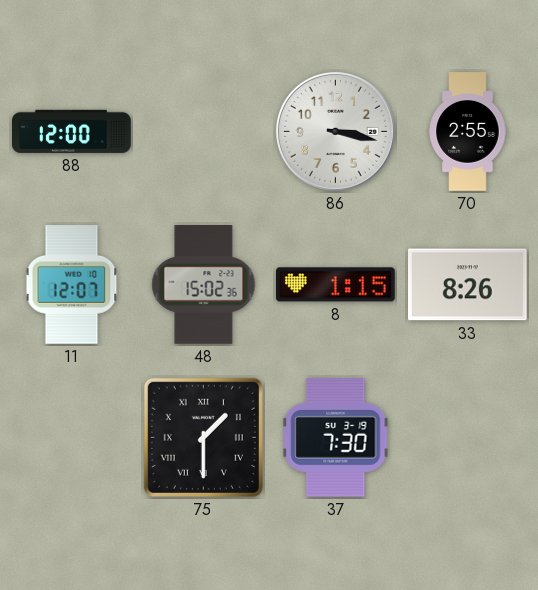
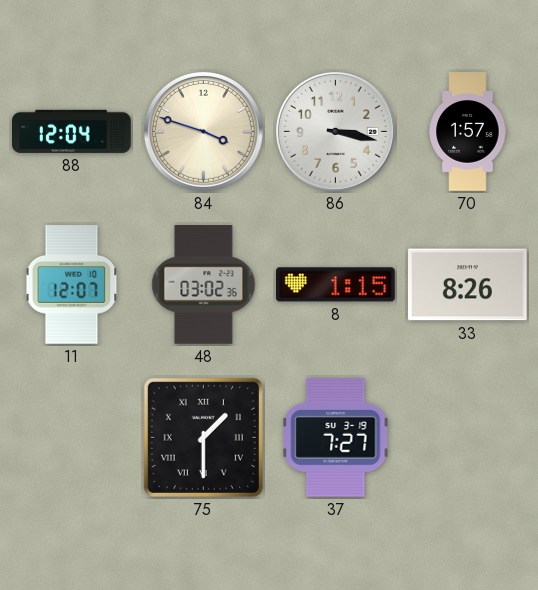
88: 12:00 -> 12:04 (72, 131)
84: none -> 3:48 (203, 131)
70: 2:55 -> 1:57 (468, 132)
48: 15:02 -> 03:02 (204, 285)
37: 7:30 -> 7:27 (336, 437)
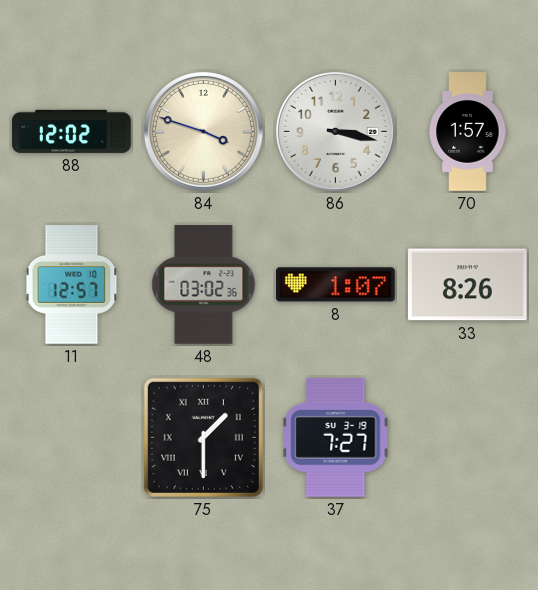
88: 12:04 -> 12:02 (72, 131)
11: 12:07 -> 12:57 (72, 285)
8: 1:15 -> 1:07 (336, 285)
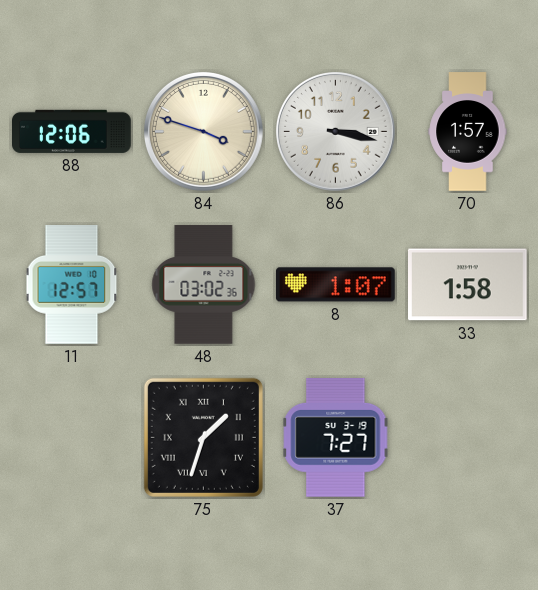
88: 12:02 -> 12:06 (72, 131)
33: 8:26 -> 1:58 (468, 285)
75: 1:30 -> 1:33 (203, 437)
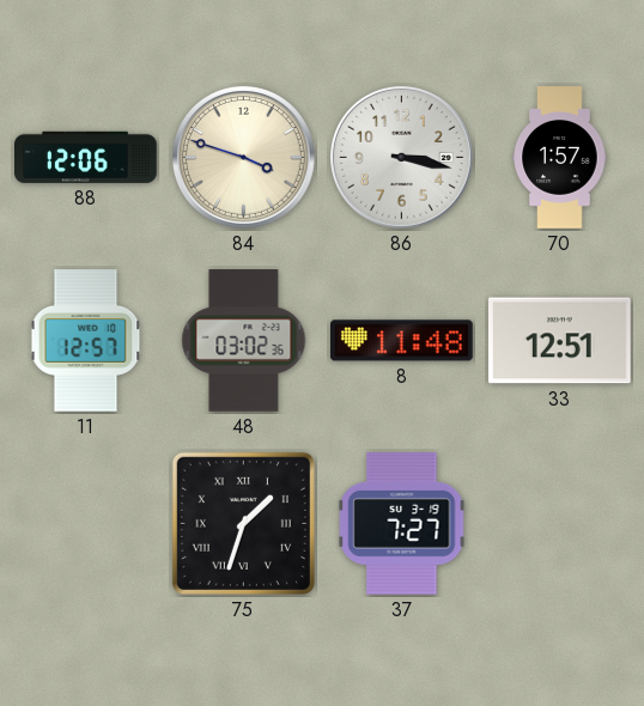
8: 1:07 -> 11:48 (402, 341)
33: 1:58 -> 12:51 (560, 341)
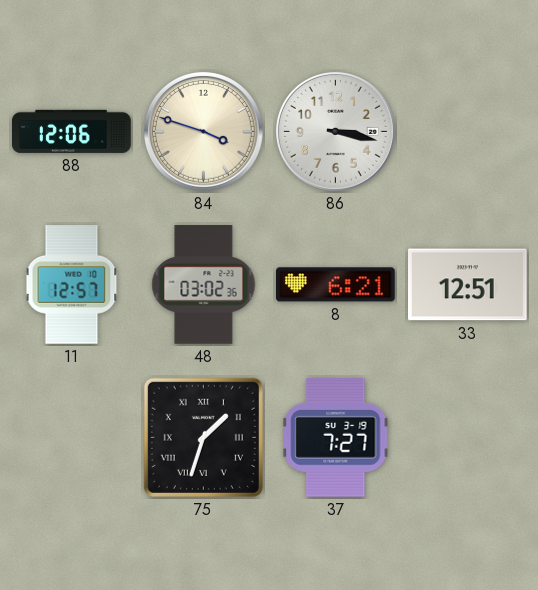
70: 1:57 -> none (560, 158)
8: 11:48 -> 6:21 (336, 285)
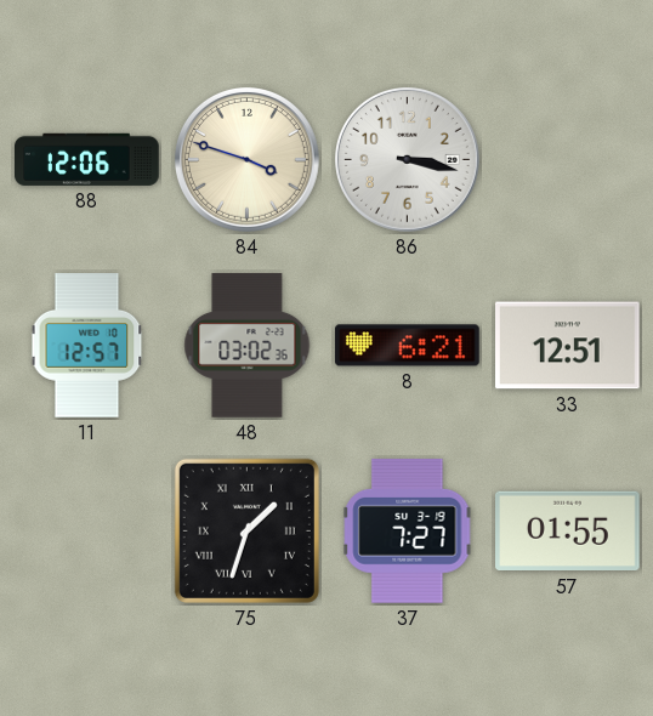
57: none -> 01:55 (568, 532)
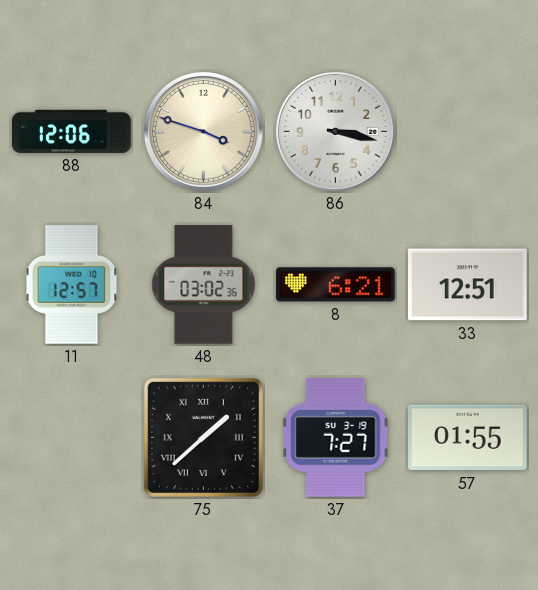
75: 1:33 -> 1:38 (203, 437)
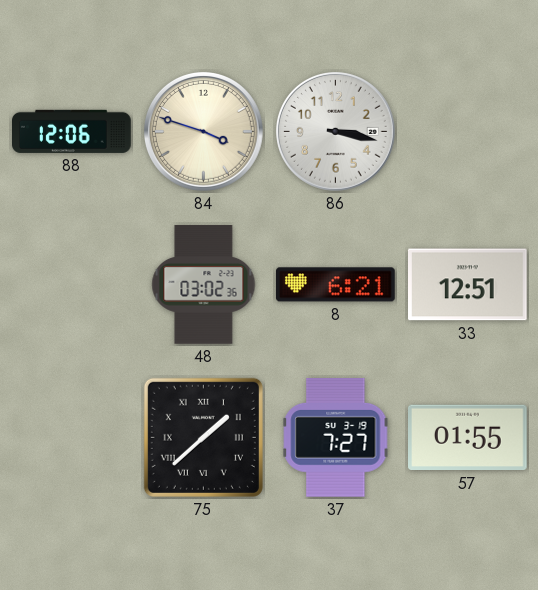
11: 12:57 -> none (72, 285)
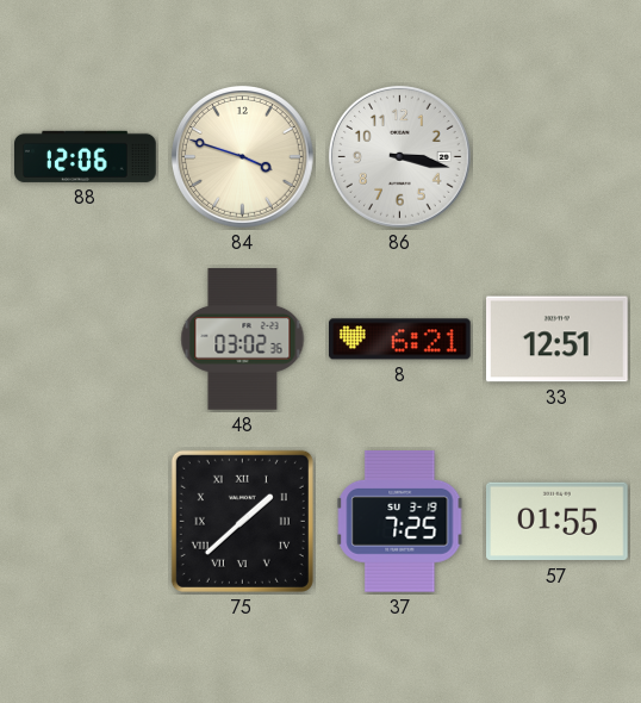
37: 7:27 -> 7:25 (400, 521)
